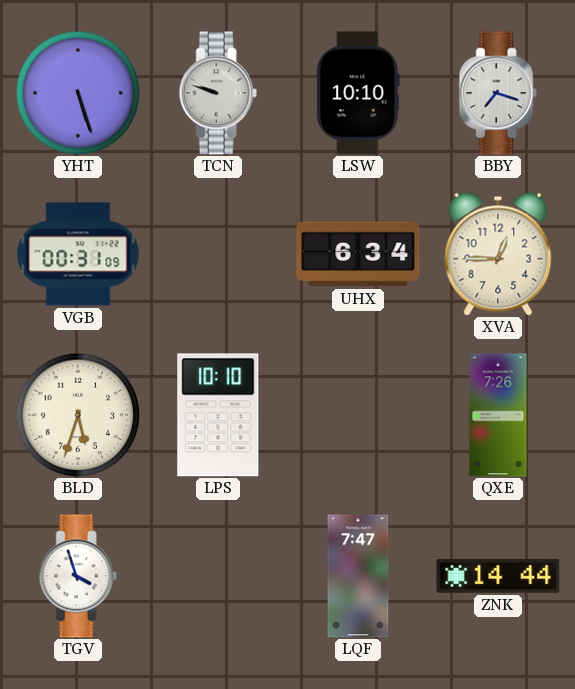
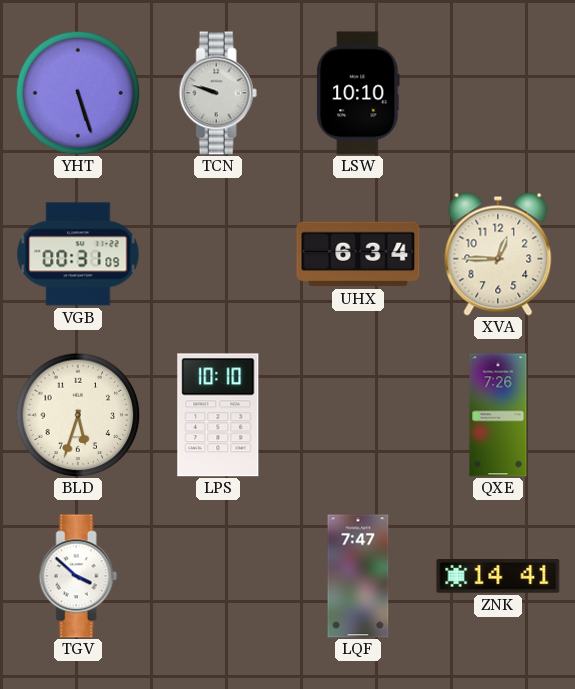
BBY: 7:18 -> none (498, 93)
TGV: 3:57 -> 3:52 (78, 576)
ZNK: 14:44 -> 14:41 (498, 577)
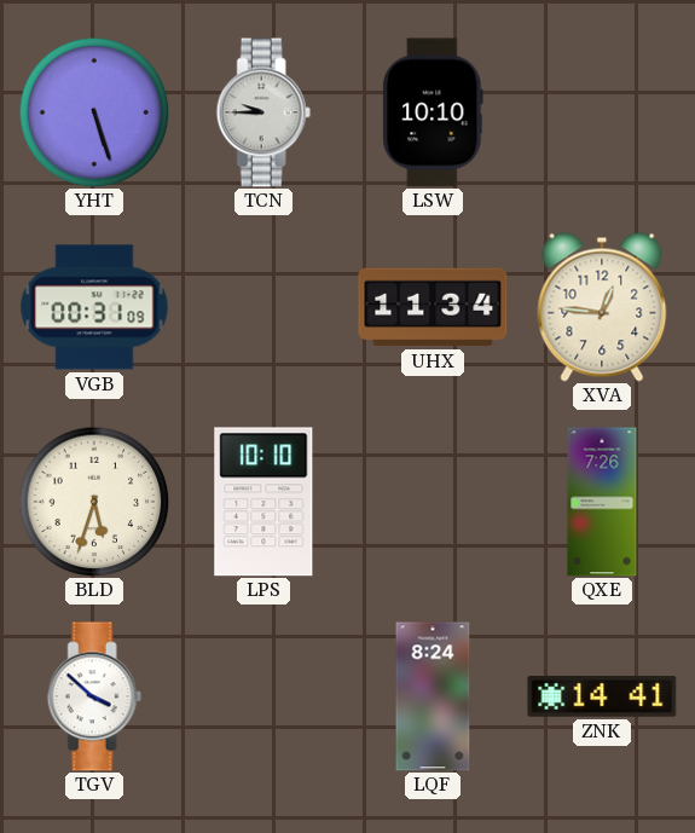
TCN: 9:48 -> 9:45 (263, 112)
UHX: 6:34 -> 11:34 (433, 307)
XVA: 12:45 -> 12:46 (602, 307)
LQF: 7:47 -> 8:24 (433, 696)
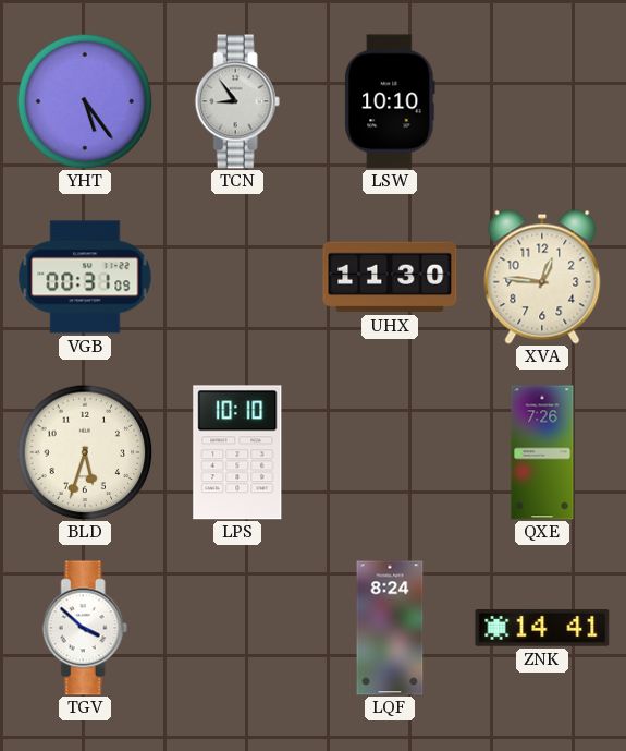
YHT: 5:27 -> 5:24 (85, 101)
TCN: 9:45 -> 8:54 (237, 101)
UHX: 11:34 -> 11:30 (390, 277)
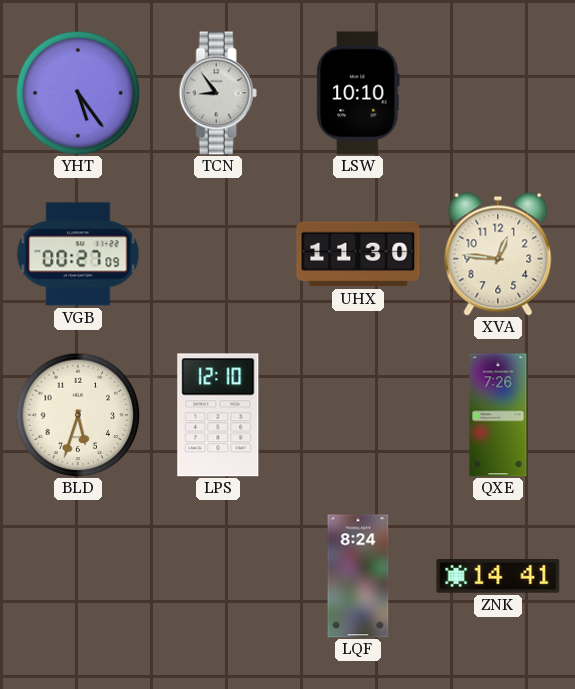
VGB: 00:31 -> 00:27 (78, 254)
LPS: 10:10 -> 12:10 (218, 415)
TGV: 3:52 -> none (85, 628)
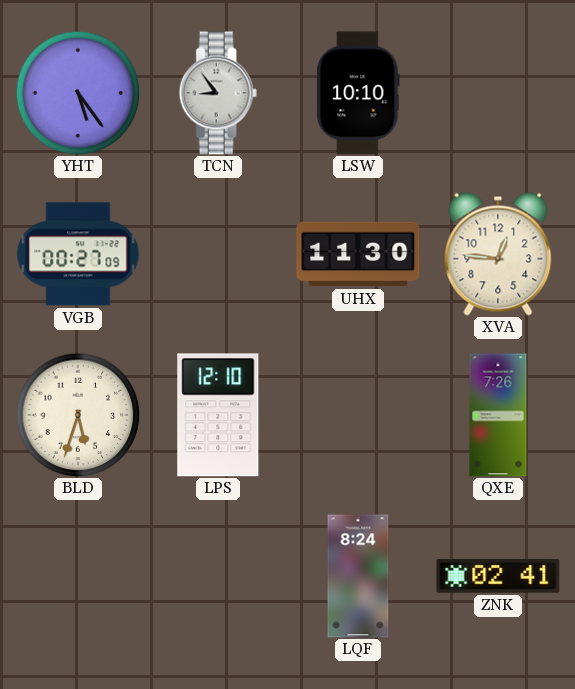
ZNK: 14:41 -> 02:41 (498, 577)
